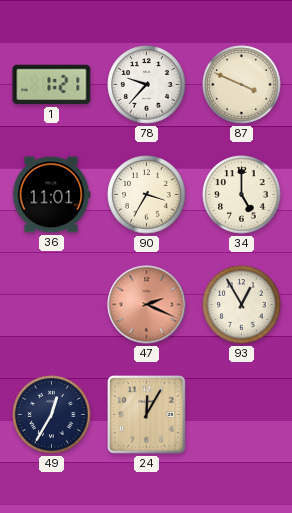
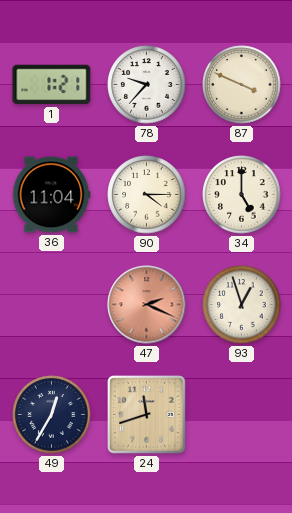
36: 11:01 -> 11:04 (51, 195)
90: 3:35 -> 4:15 (147, 195)
93: 12:55 -> 12:57 (242, 305)
24: 12:05 -> 11:42 (147, 415)
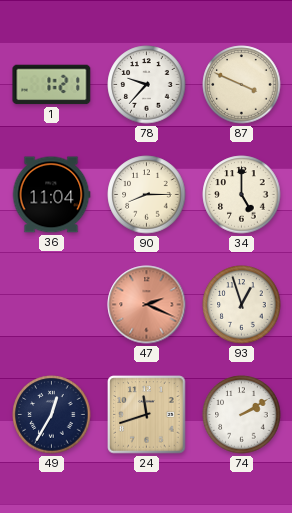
90: 4:15 -> 8:15 (147, 195)
74: none -> 2:10 (242, 415)
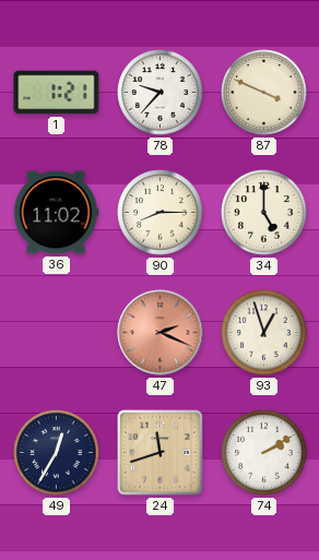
36: 11:04 -> 11:02 (56, 213)
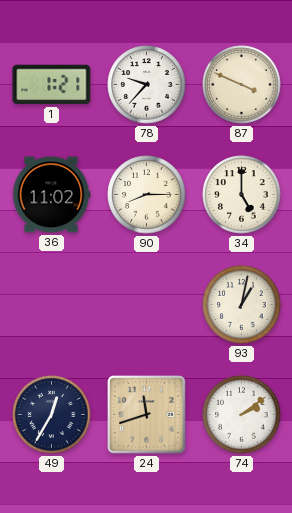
47: 2:19 -> none (161, 333)
93: 12:57 -> 1:02 (242, 305)
74: 2:10 -> 2:09 (242, 415)
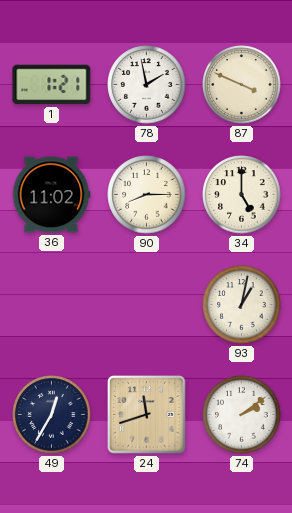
78: 9:37 -> 1:58 (147, 85)
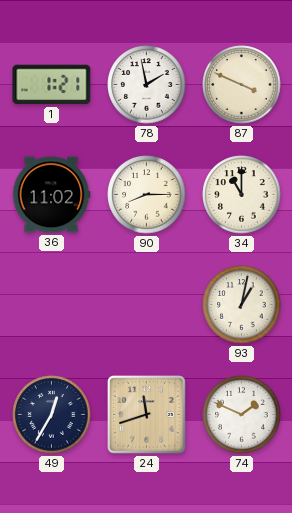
34: 5:00 -> 11:00 (242, 195)
74: 2:09 -> 1:49 (242, 415)
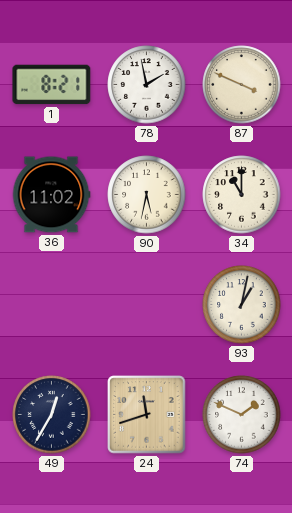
1: 1:21 -> 8:21 (52, 85)
90: 8:15 -> 5:32 (147, 195)
